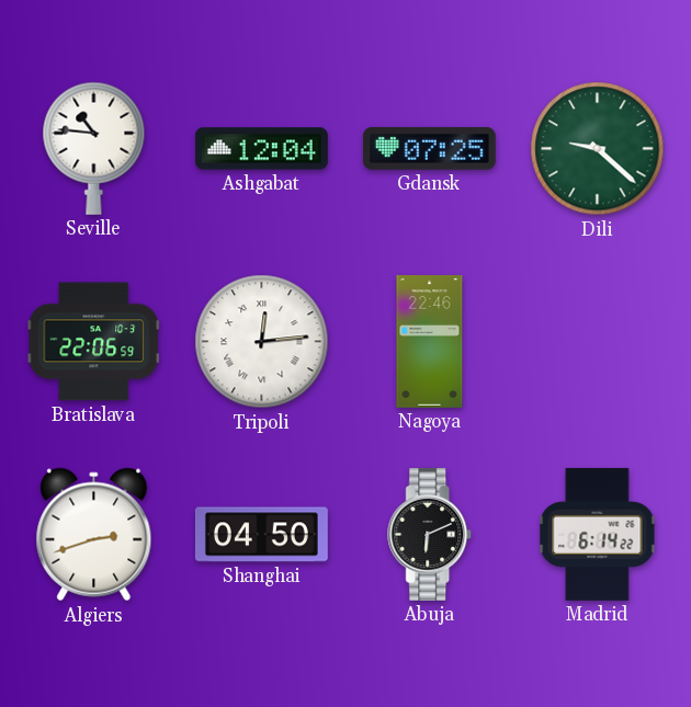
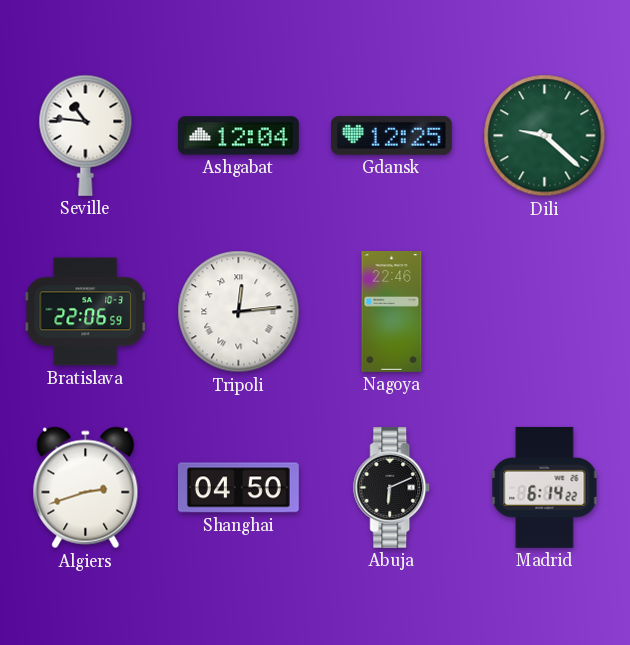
Gdansk: 07:25 -> 12:25 (391, 135)
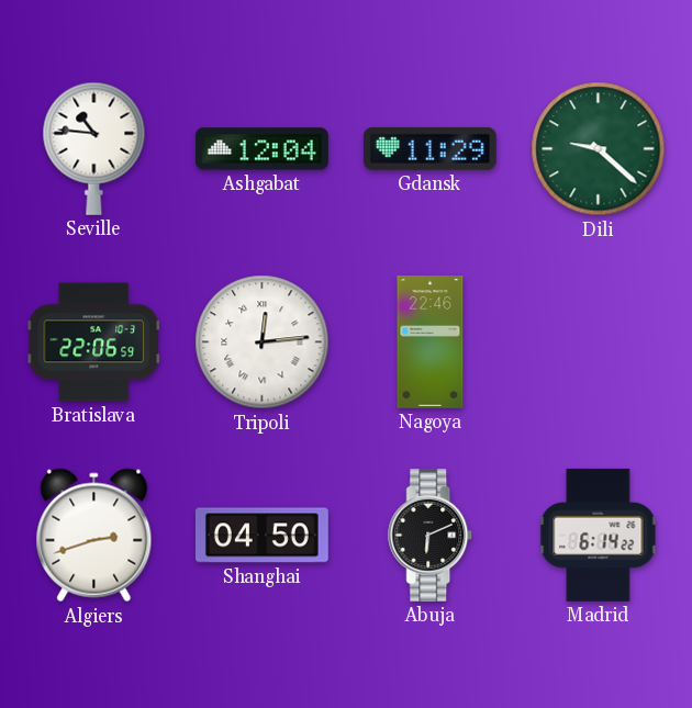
Gdansk: 12:25 -> 11:29 (429, 148)
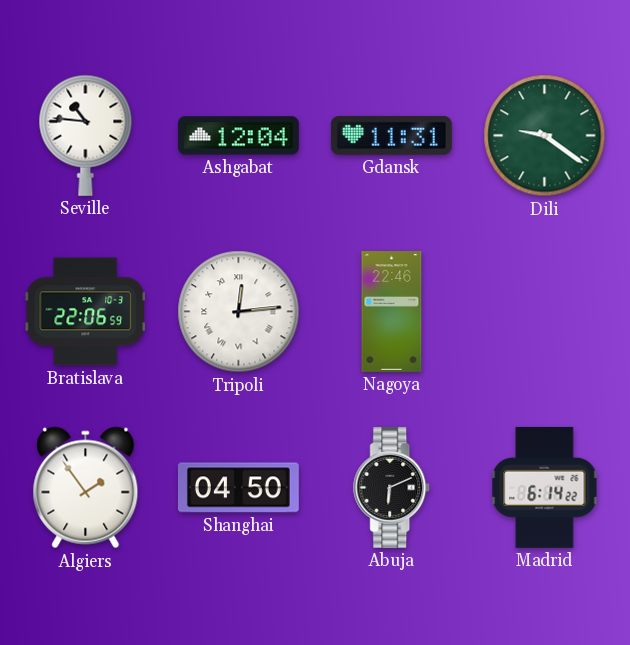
Gdansk: 11:29 -> 11:31 (391, 135)
Dili: 9:22 -> 9:21 (545, 136)
Algiers: 2:42 -> 1:54 (86, 488)
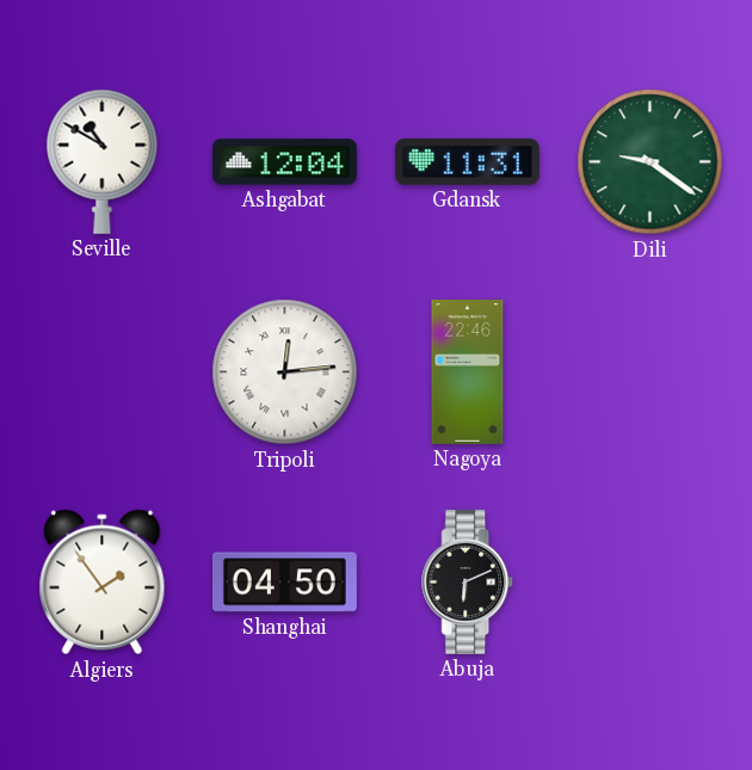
Seville: 10:46 -> 10:50 (103, 161)
Bratislava: 22:06 -> none (86, 312)
Madrid: 6:14 -> none (545, 487)
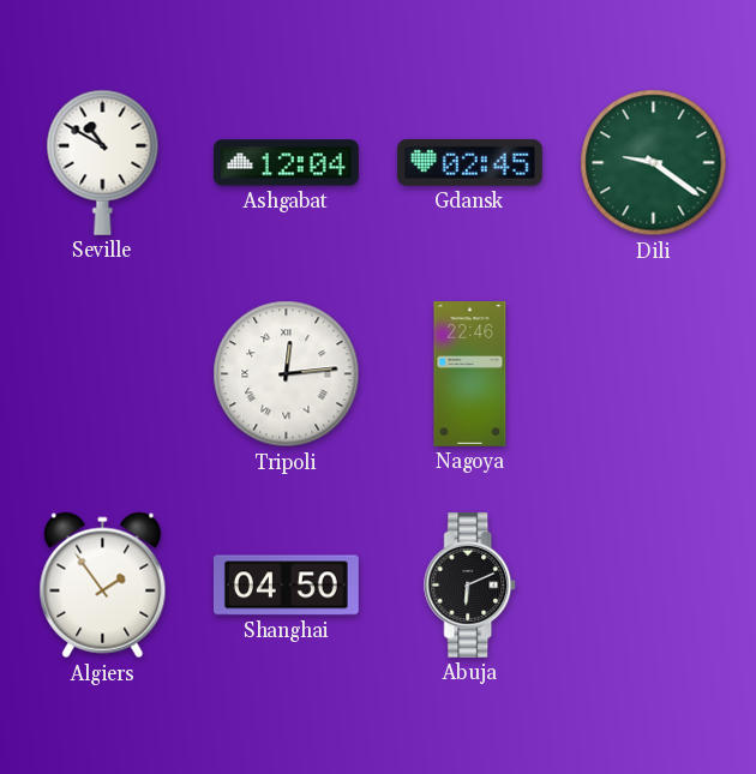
Gdansk: 11:31 -> 02:45 (469, 162)
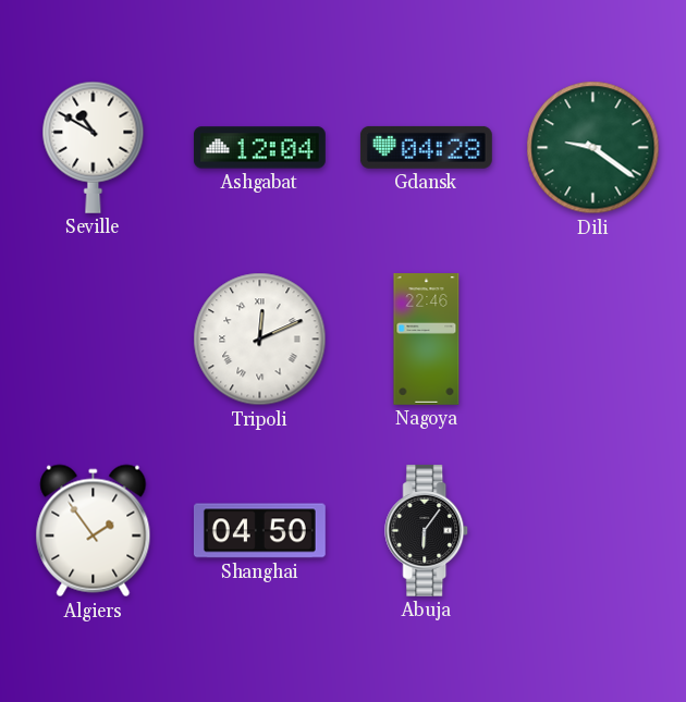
Gdansk: 02:45 -> 04:28 (426, 147)
Tripoli: 12:14 -> 12:11 (260, 340)
Abuja: 6:11 -> 6:06 (427, 530)
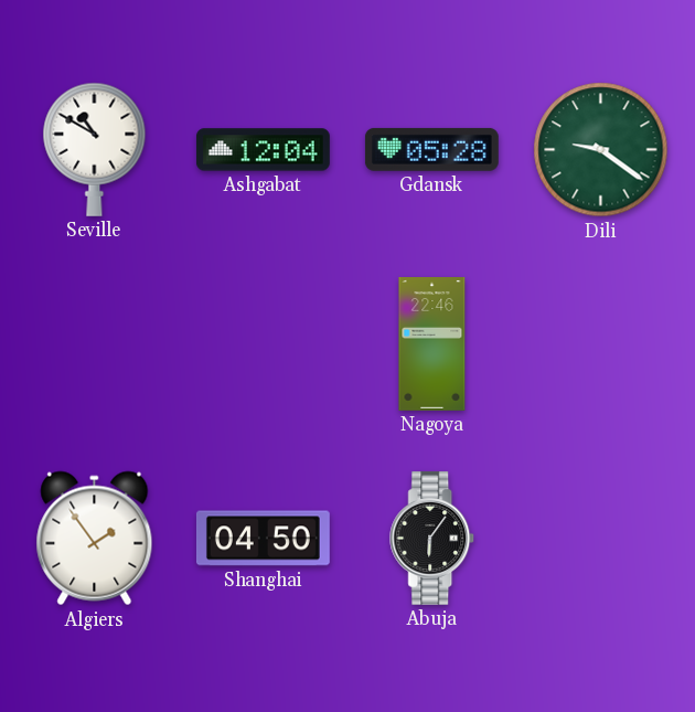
Gdansk: 04:28 -> 05:28 (431, 149)
Tripoli: 12:11 -> none (260, 340)
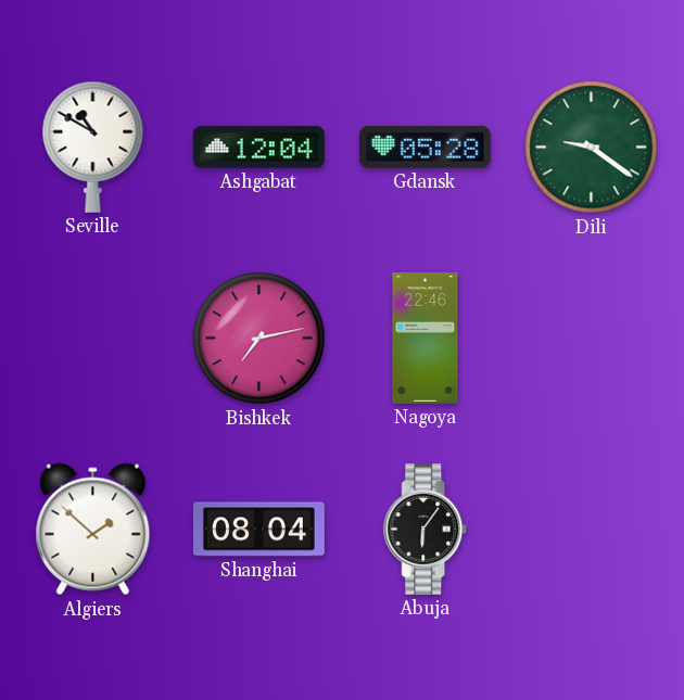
Bishkek: none -> 7:13 (259, 339)
Algiers: 1:54 -> 1:52 (93, 530)
Shanghai: 04:50 -> 08:04 (258, 530)
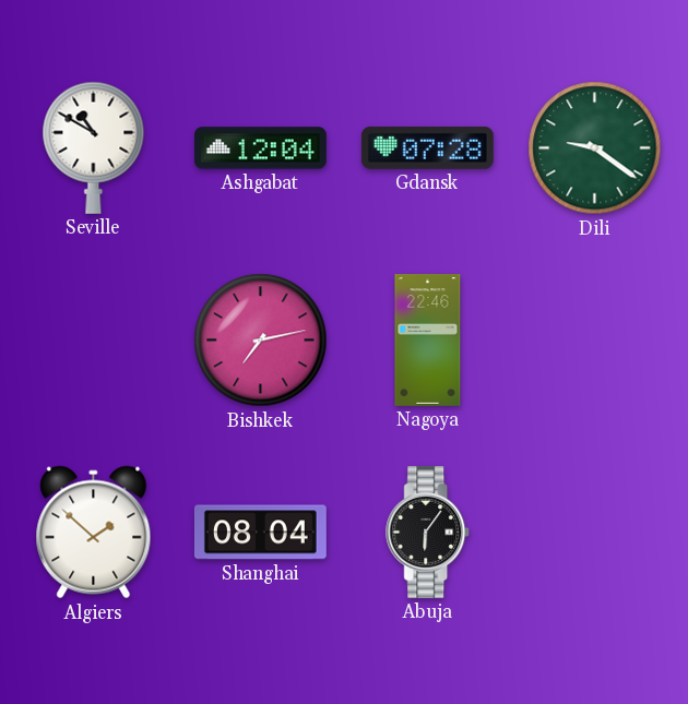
Gdansk: 05:28 -> 07:28 (427, 147)
